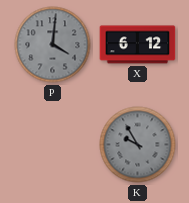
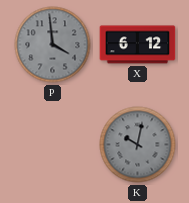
P: 4:01 -> 3:59 (53, 45)
K: 9:55 -> 10:02 (138, 145)
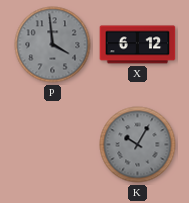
K: 10:02 -> 10:05 (138, 145)
